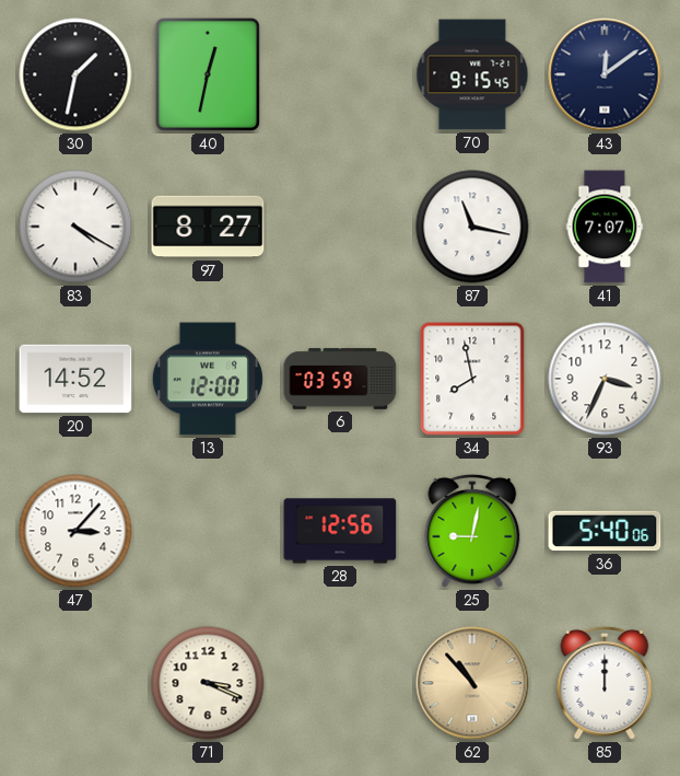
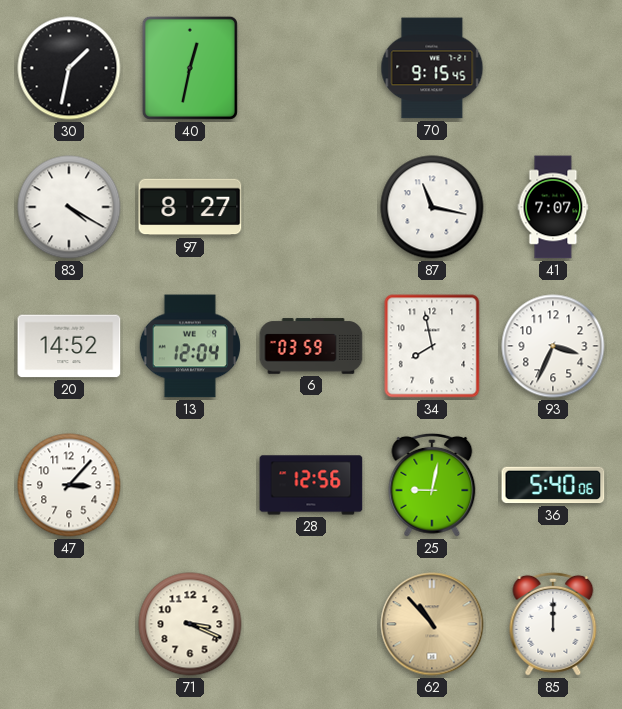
43: 12:09 -> none (605, 74)
13: 12:00 -> 12:04 (190, 346)
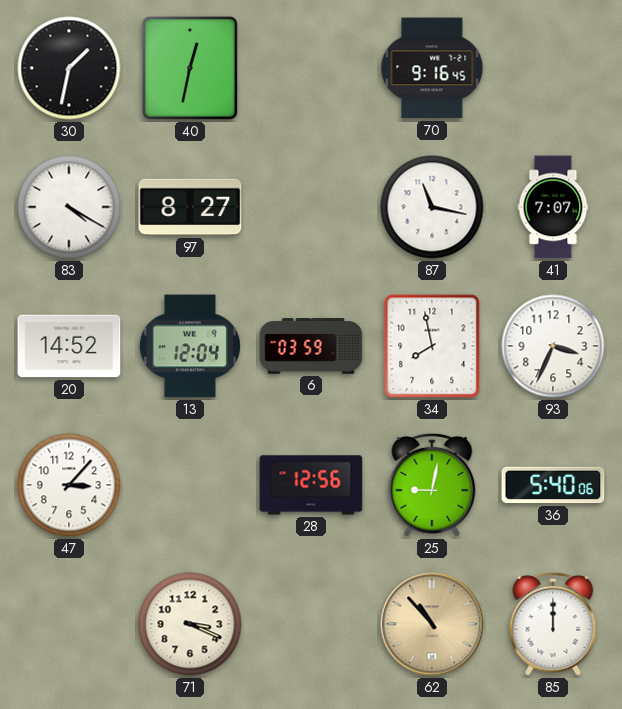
70: 9:15 -> 9:16 (432, 68)
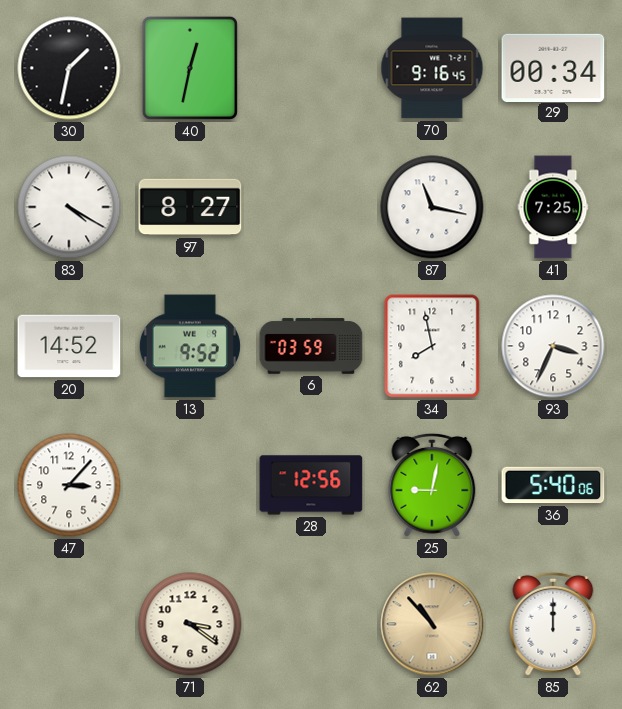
29: none -> 00:34 (553, 67)
41: 7:07 -> 7:25 (553, 207)
13: 12:04 -> 9:52 (190, 346)
71: 3:19 -> 3:21 (190, 624)
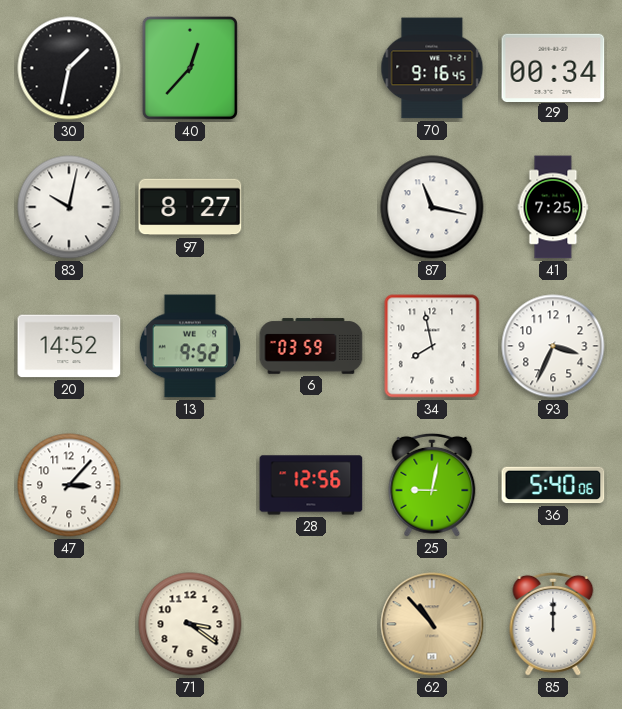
40: 12:32 -> 12:37 (190, 68)
83: 4:20 -> 10:02 (69, 207)
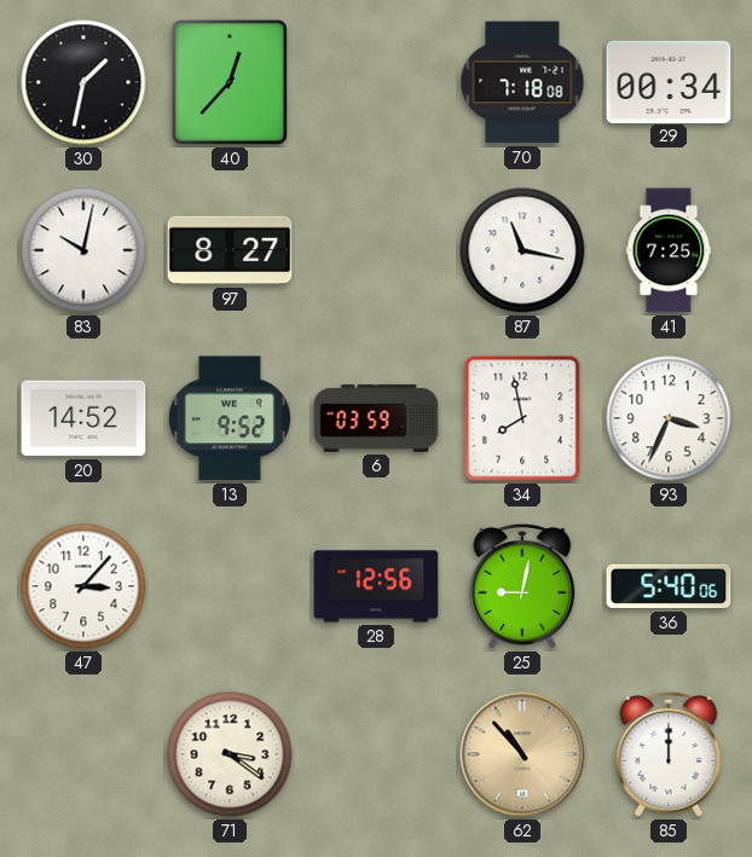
70: 9:16 -> 7:18 (522, 82)
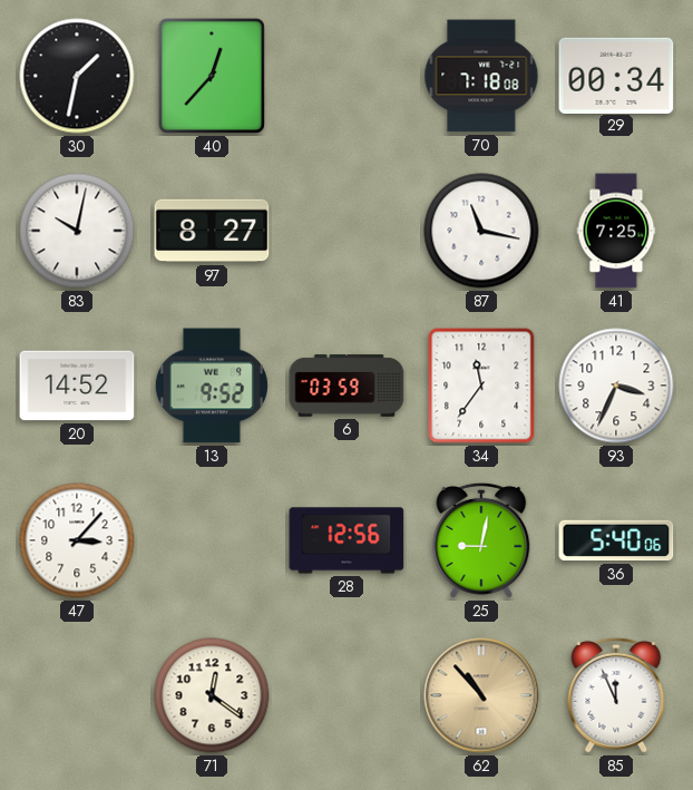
34: 7:58 -> 11:36 (481, 386)
71: 3:21 -> 12:21 (212, 695)
85: 12:00 -> 11:56 (616, 695)
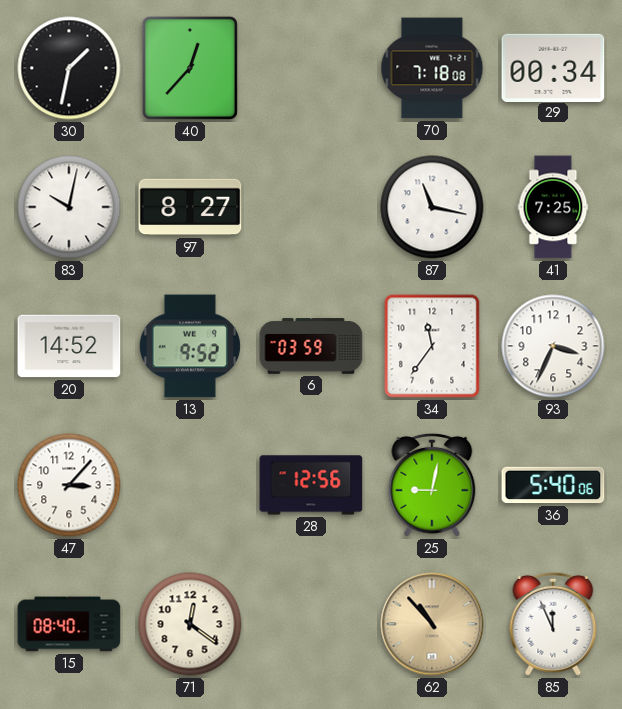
15: none -> 08:40 (69, 624)
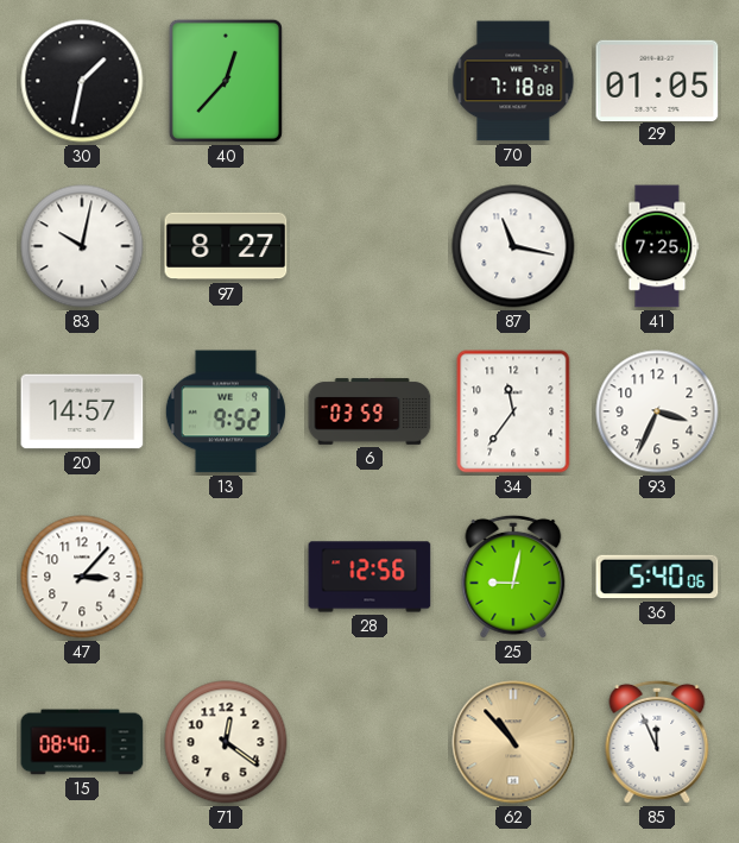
29: 00:34 -> 01:05 (657, 80)
20: 14:52 -> 14:57 (82, 411)
